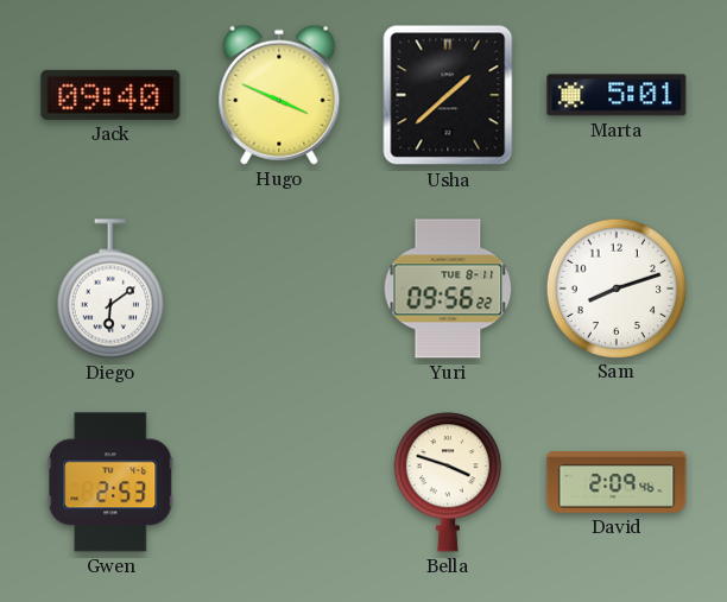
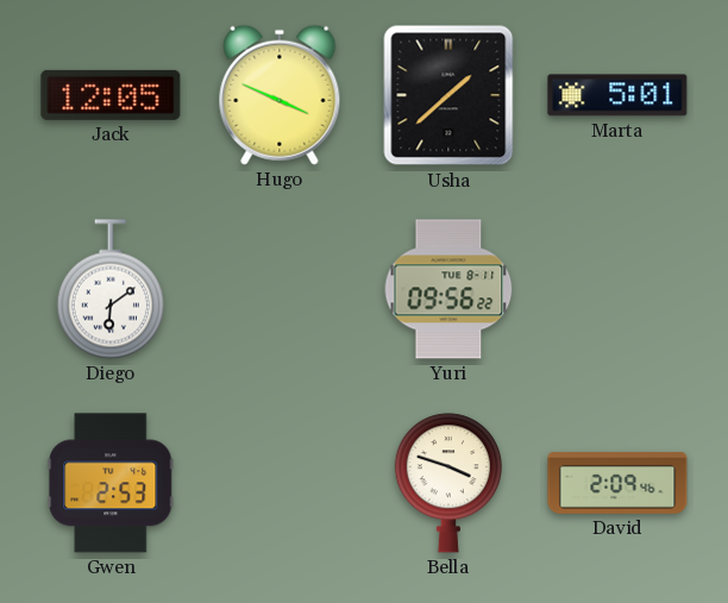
Jack: 09:40 -> 12:05 (111, 95)
Sam: 8:12 -> none (615, 287)
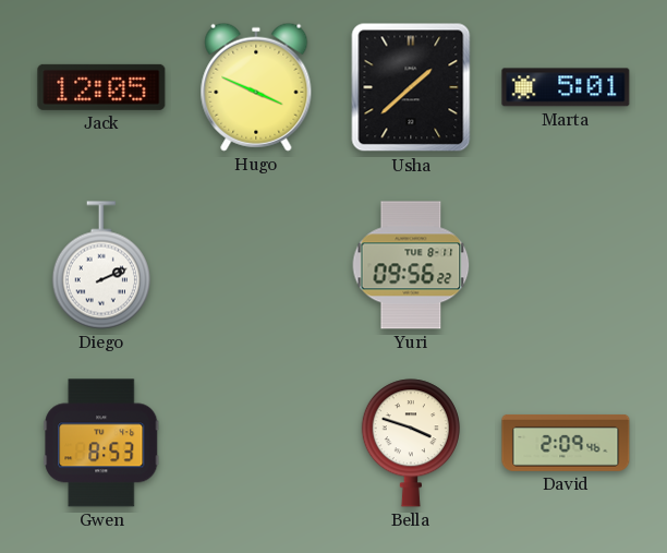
Diego: 6:09 -> 2:11 (101, 265)
Gwen: 2:53 -> 8:53 (101, 443)
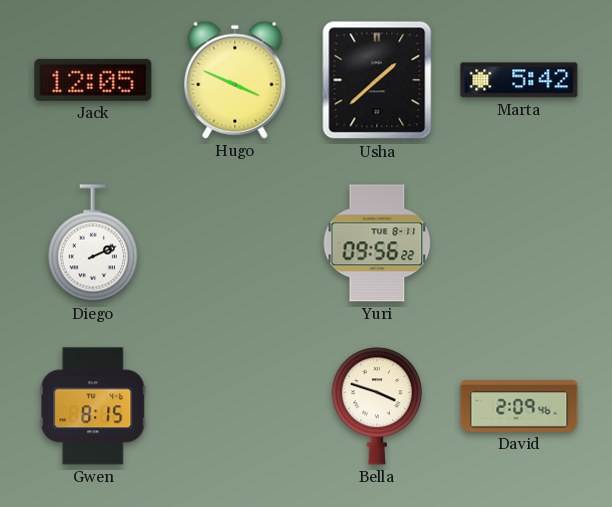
Marta: 5:01 -> 5:42 (519, 80)
Gwen: 8:53 -> 8:15 (93, 406)
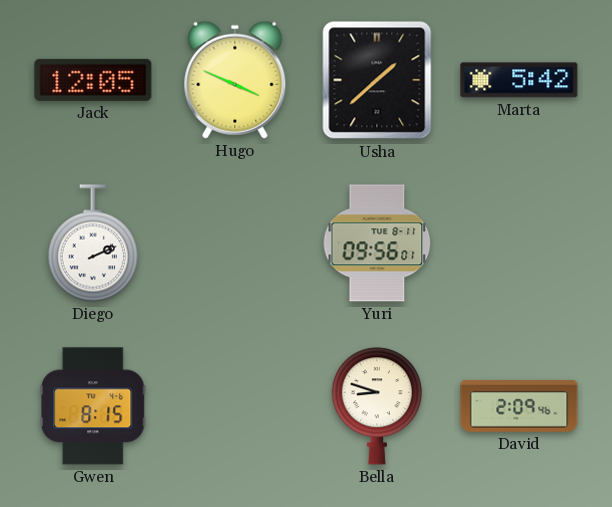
Yuri: 09:56:22 -> 09:56:01 (377, 243)
Bella: 3:48 -> 8:48 (377, 406)
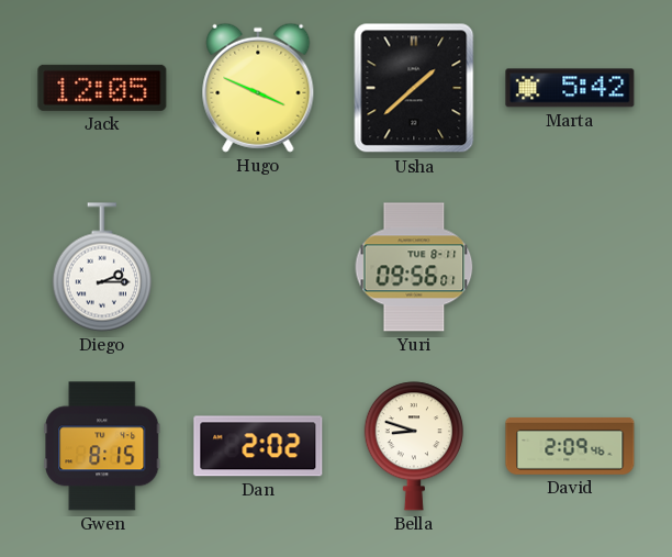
Diego: 2:11 -> 2:15 (102, 267)
Dan: none -> 2:02 (258, 446)
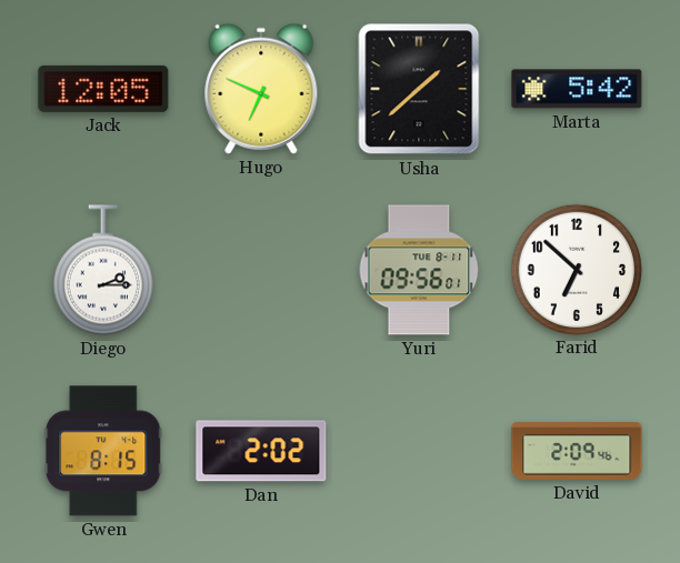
Hugo: 3:49 -> 6:49 (261, 89)
Farid: none -> 6:52 (576, 269)
Bella: 8:48 -> none (414, 446)
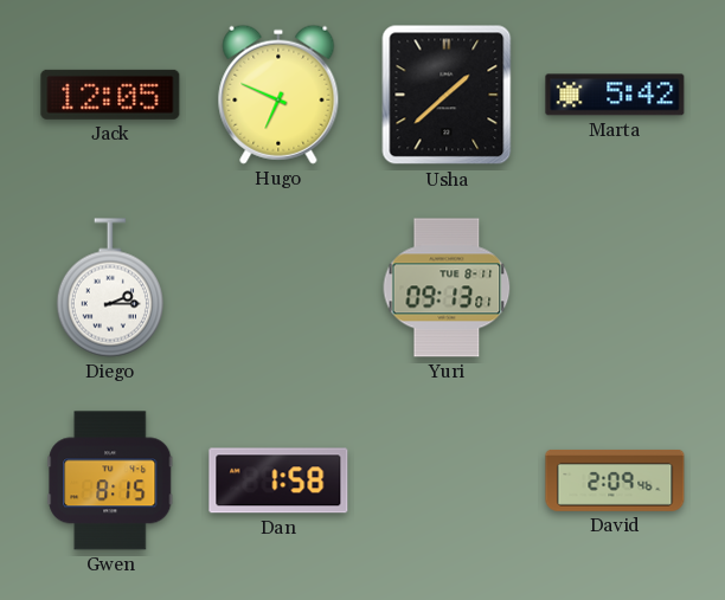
Yuri: 09:56 -> 09:13 (447, 288)
Farid: 6:52 -> none (576, 269)
Dan: 2:02 -> 1:58 (278, 480)
